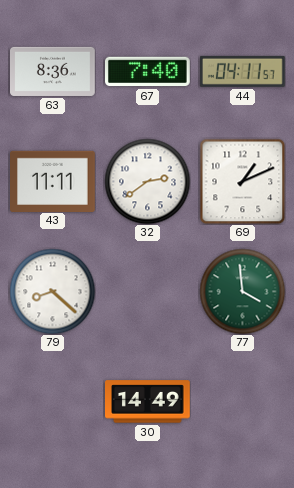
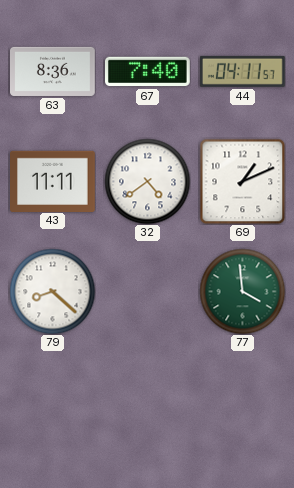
32: 2:39 -> 4:39 (147, 181)
30: 14:49 -> none (148, 402)
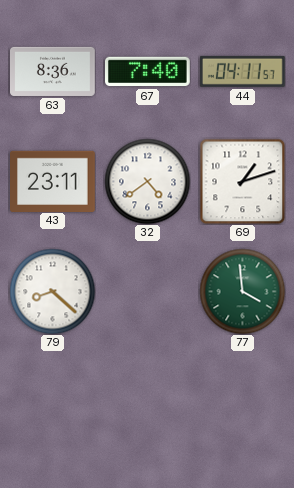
43: 11:11 -> 23:11 (53, 181)
69: 1:11 -> 1:12 (242, 181)
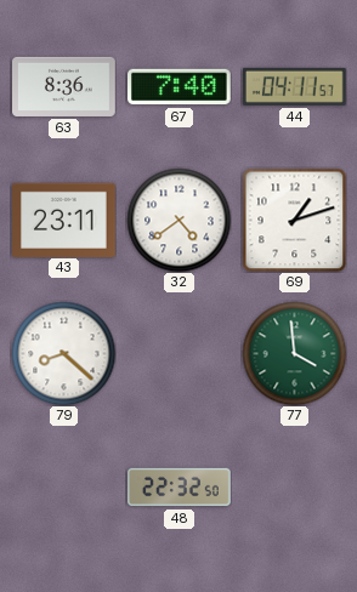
48: none -> 22:32 (180, 488)
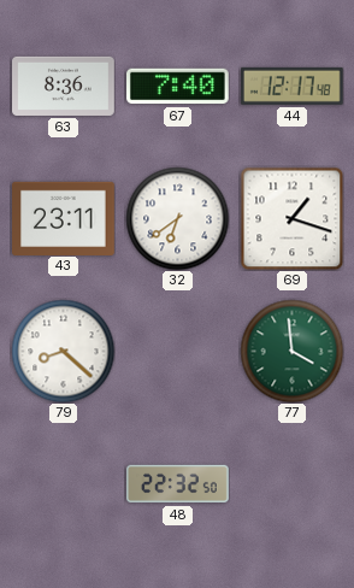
44: 04:11 -> 12:17 (293, 86)
32: 4:39 -> 6:39 (177, 218)
69: 1:12 -> 1:18 (291, 218)
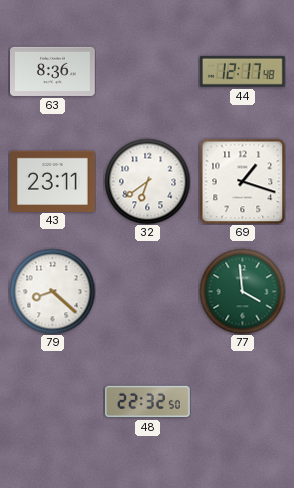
67: 7:40 -> none (178, 87)
